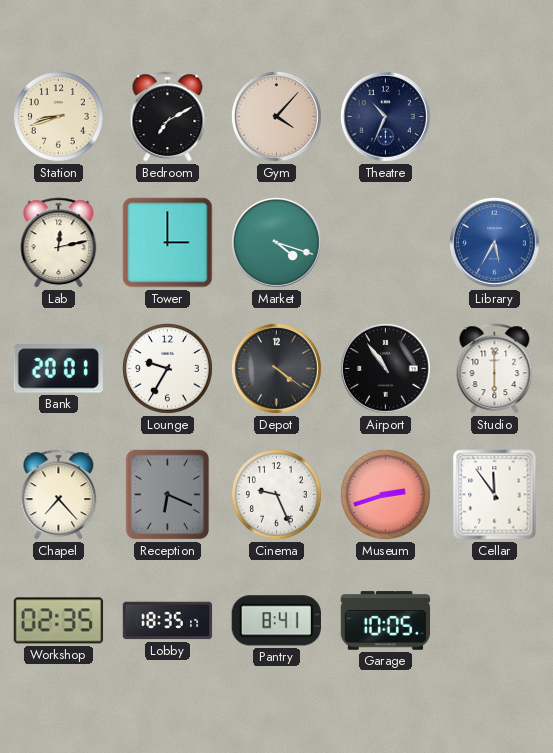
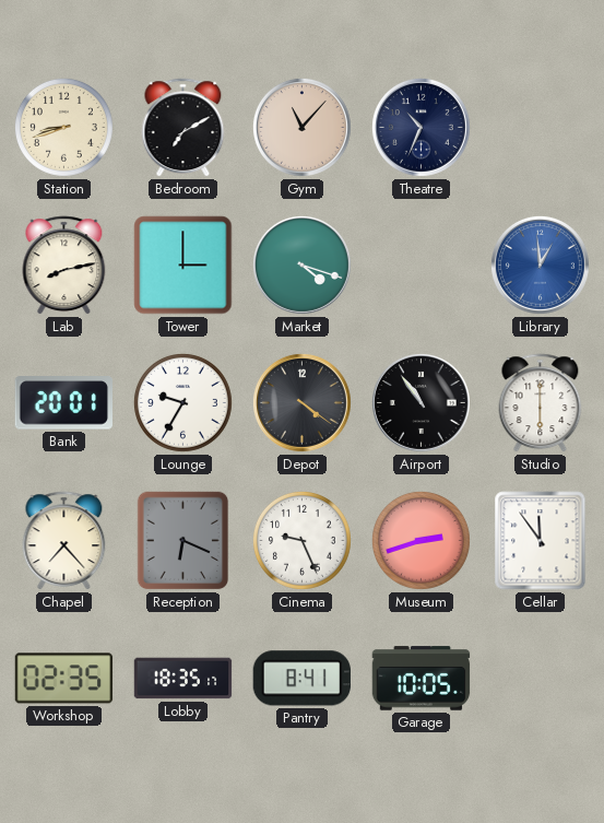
Gym: 4:07 -> 11:07 (301, 127)
Lab: 12:13 -> 8:13 (64, 266)
Library: 5:35 -> 12:59 (540, 264)
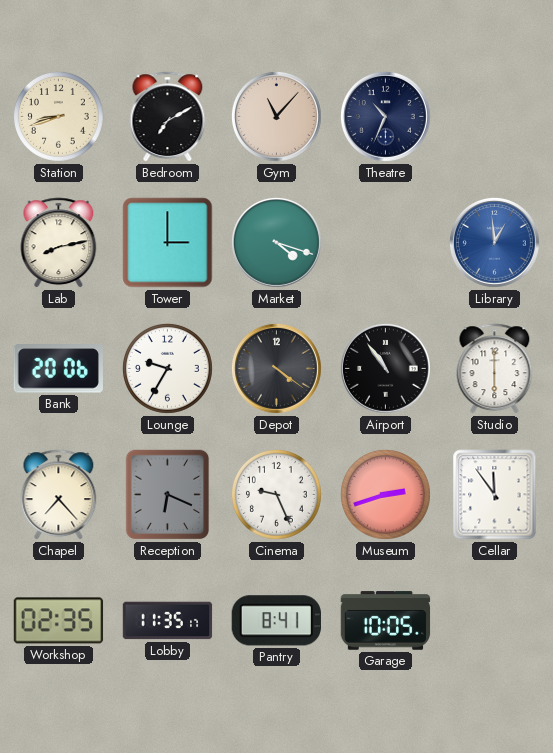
Bank: 20:01 -> 20:06 (58, 369)
Lobby: 18:35 -> 11:35 (168, 621)
